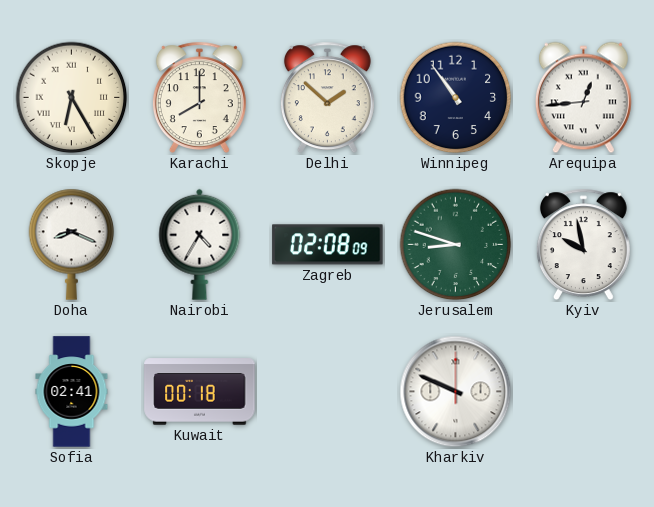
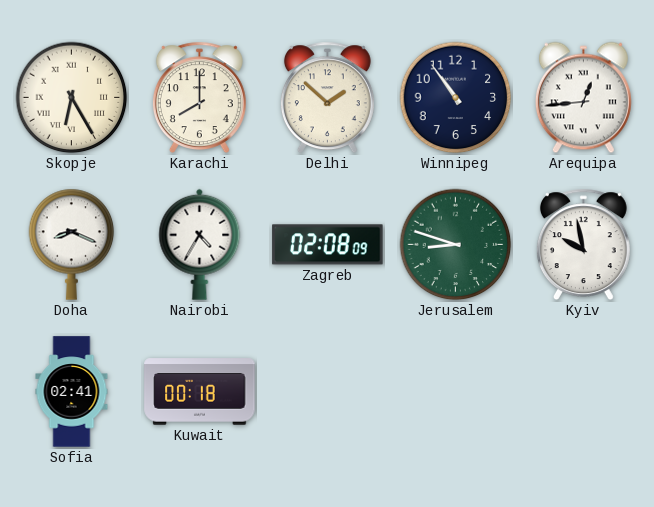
Kharkiv: 9:49 -> none (456, 392)
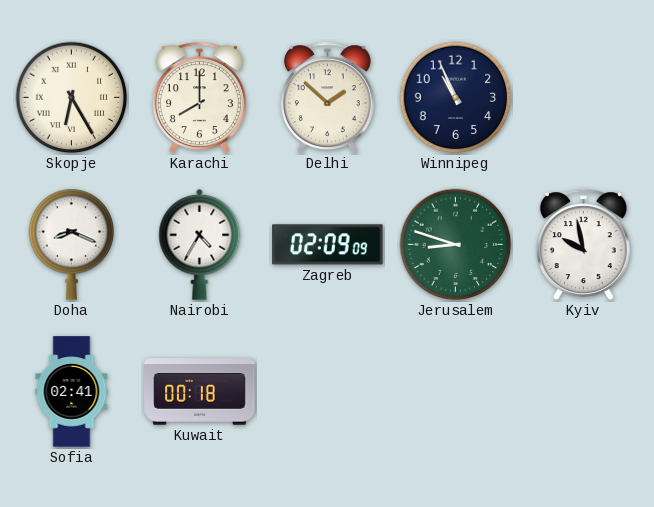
Winnipeg: 10:54 -> 10:56 (456, 98)
Arequipa: 12:44 -> none (583, 98)
Zagreb: 02:08 -> 02:09 (328, 245)
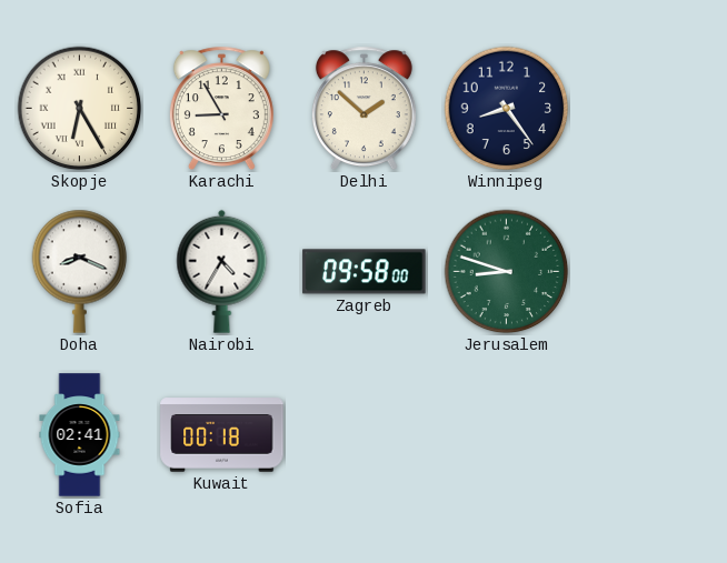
Karachi: 8:00 -> 8:55 (221, 109)
Winnipeg: 10:56 -> 8:24 (507, 109)
Zagreb: 02:09 -> 09:58 (365, 272)
Kyiv: 9:58 -> none (583, 245)
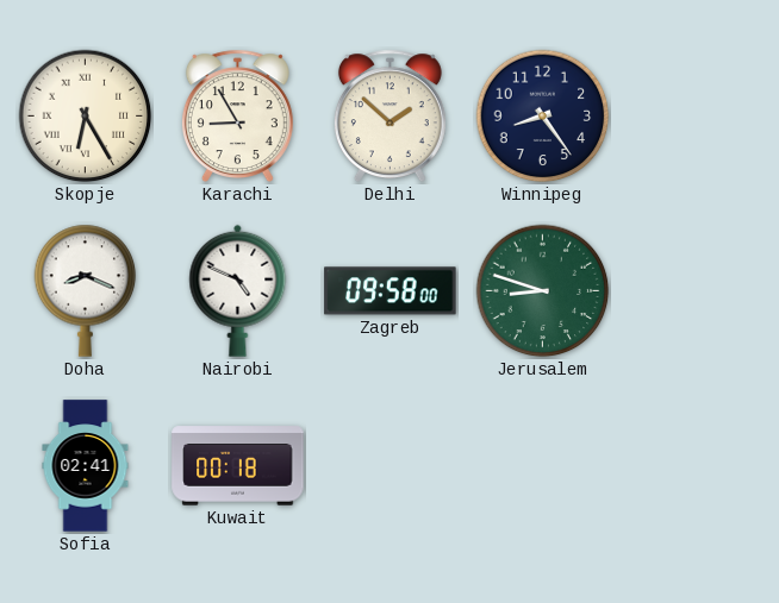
Nairobi: 4:35 -> 4:49 (238, 290)
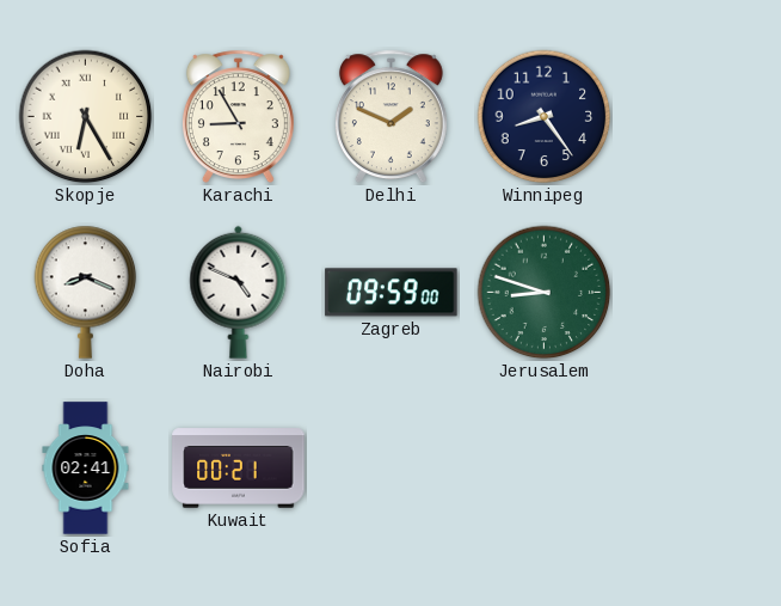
Delhi: 1:52 -> 1:49 (390, 117)
Zagreb: 09:58 -> 09:59 (392, 293)
Kuwait: 00:18 -> 00:21 (239, 469)
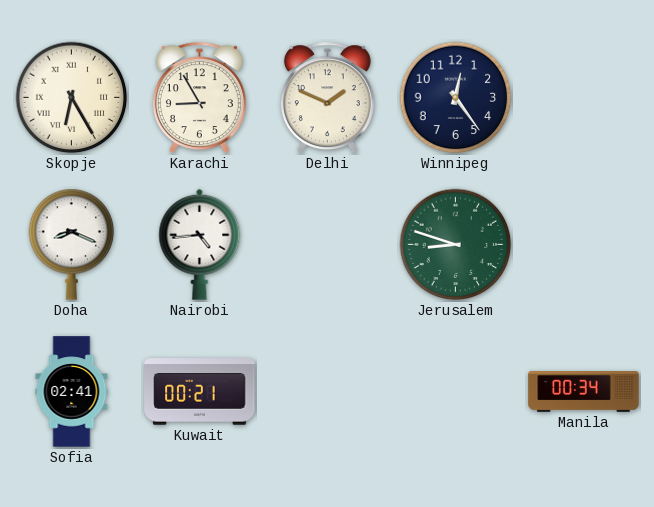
Winnipeg: 8:24 -> 12:24 (456, 98)
Nairobi: 4:49 -> 4:44 (200, 244)
Zagreb: 09:59 -> none (392, 293)
Manila: none -> 00:34 (584, 392)
